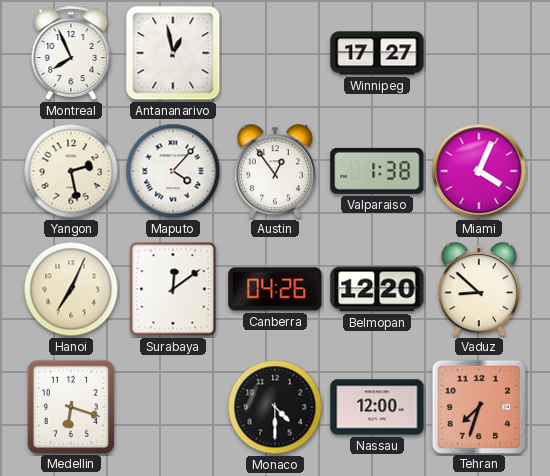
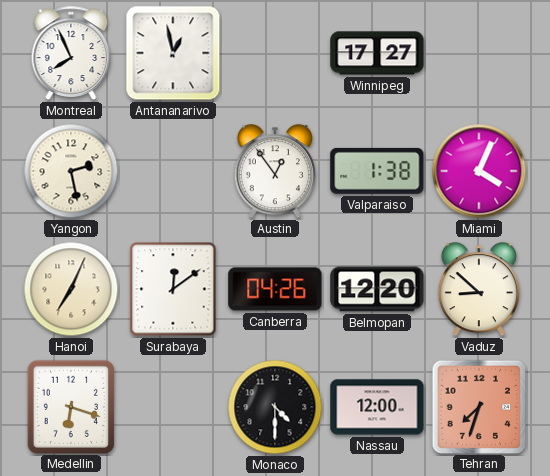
Maputo: 4:07 -> none (173, 171)
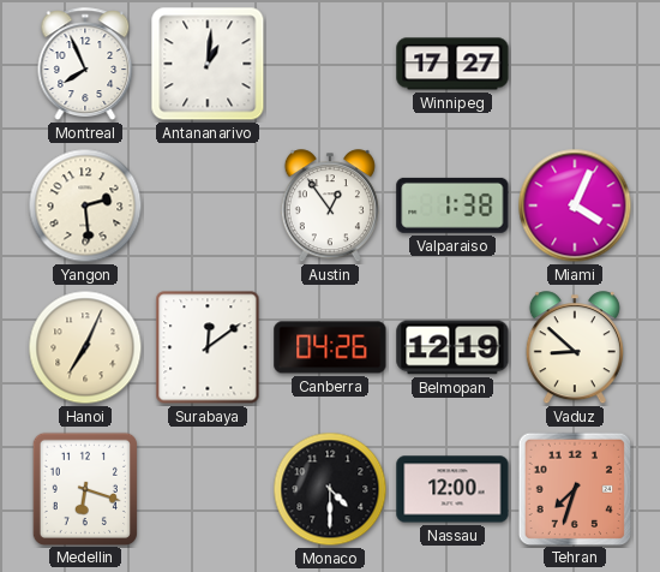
Antananarivo: 12:58 -> 1:01 (208, 64)
Yangon: 2:28 -> 2:29 (85, 205)
Belmopan: 12:20 -> 12:19 (452, 347)
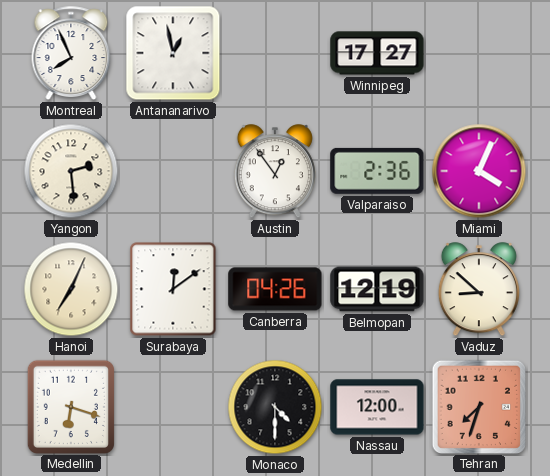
Antananarivo: 1:01 -> 12:58 (173, 53)
Valparaiso: 1:38 -> 2:36 (377, 171)
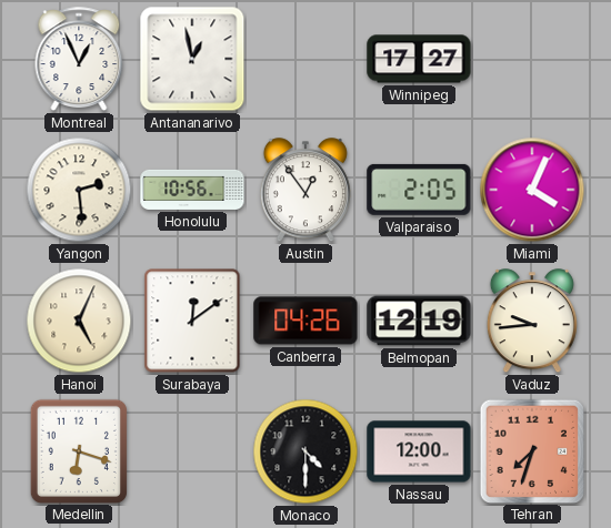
Montreal: 7:56 -> 12:56 (79, 59)
Honolulu: none -> 10:56 (192, 190)
Valparaiso: 2:36 -> 2:05 (419, 190)
Hanoi: 7:04 -> 5:04 (79, 321)
Vaduz: 8:52 -> 9:44 (532, 322)
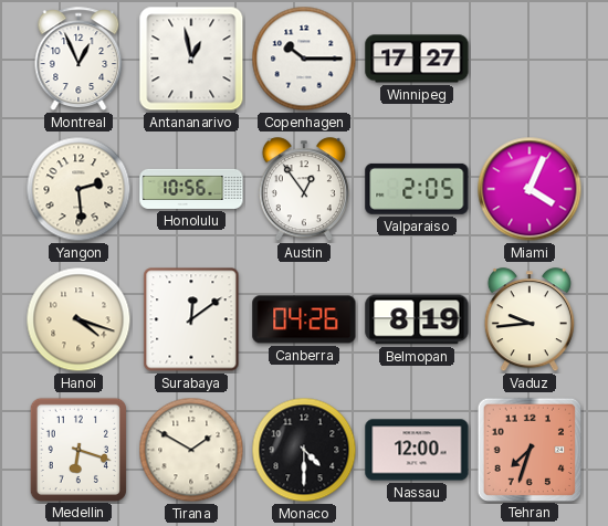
Copenhagen: none -> 10:15 (304, 59)
Hanoi: 5:04 -> 4:18 (78, 319)
Belmopan: 12:19 -> 8:19 (417, 319)
Tirana: none -> 1:50 (191, 450)
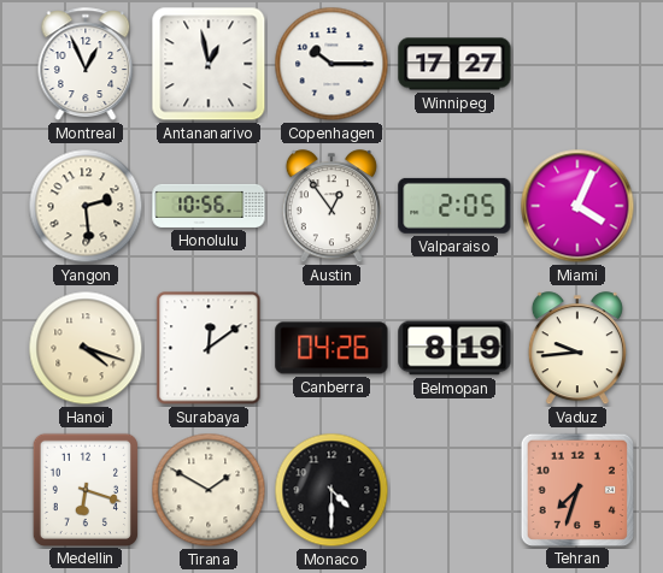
Nassau: 12:00 -> none (417, 450)
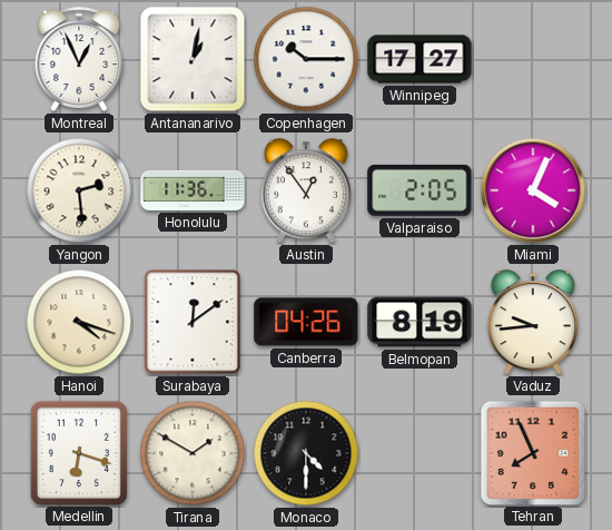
Antananarivo: 12:58 -> 1:02 (193, 59)
Honolulu: 10:56 -> 11:36 (193, 190)
Tehran: 7:33 -> 7:56 (532, 452)
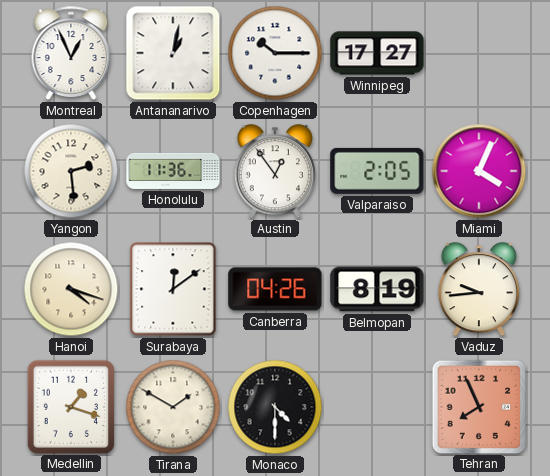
Medellin: 6:18 -> 1:18 (71, 406)
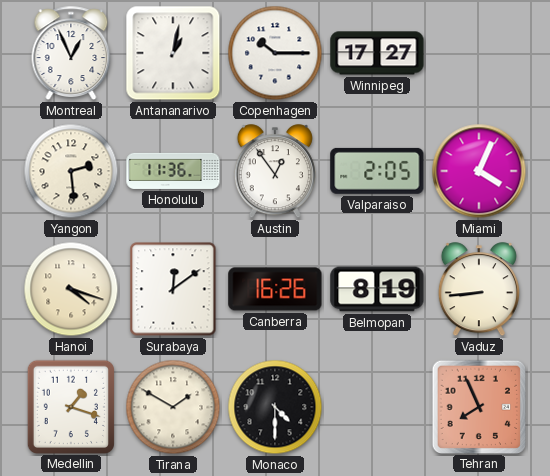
Canberra: 04:26 -> 16:26 (275, 289)
Vaduz: 9:44 -> 8:44 (479, 290)
